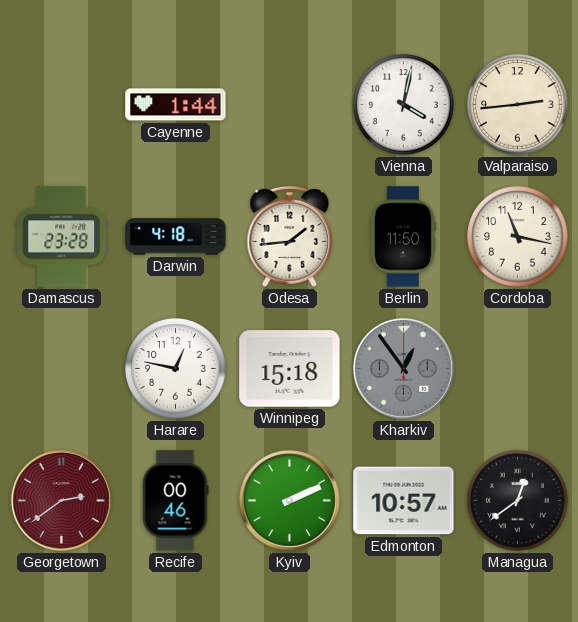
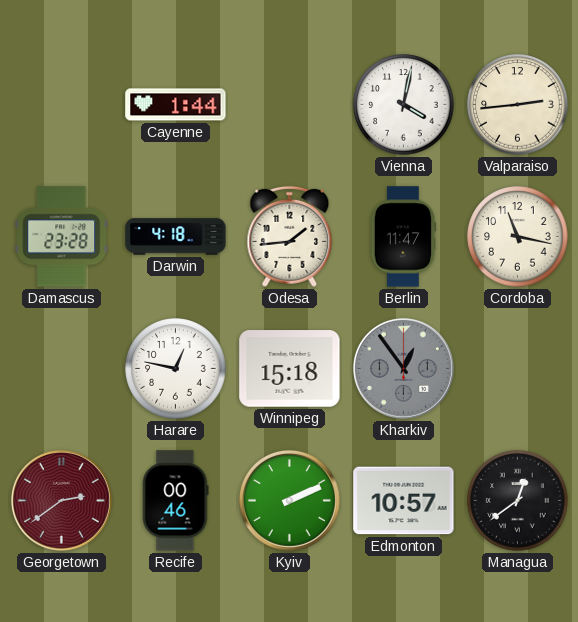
Berlin: 11:50 -> 11:47 (403, 237)
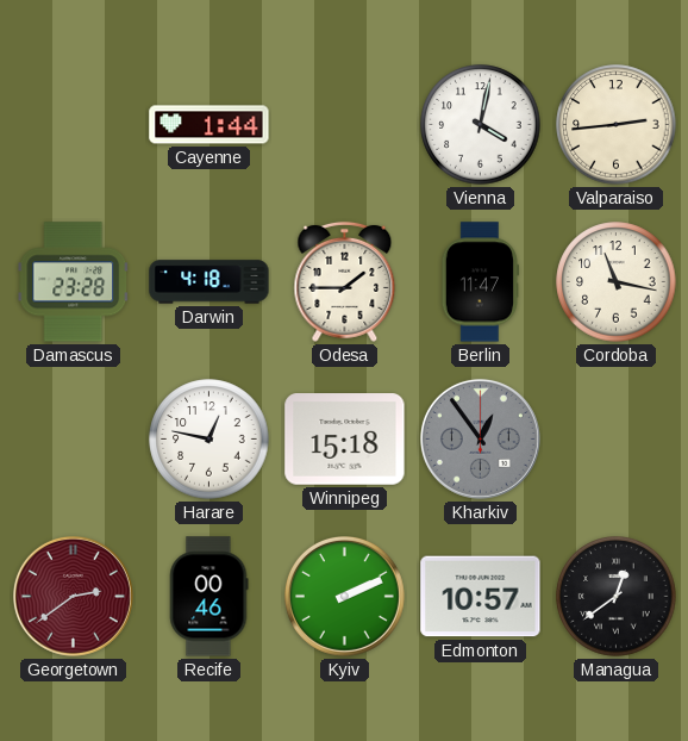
Odesa: 1:44 -> 1:45 (345, 281)
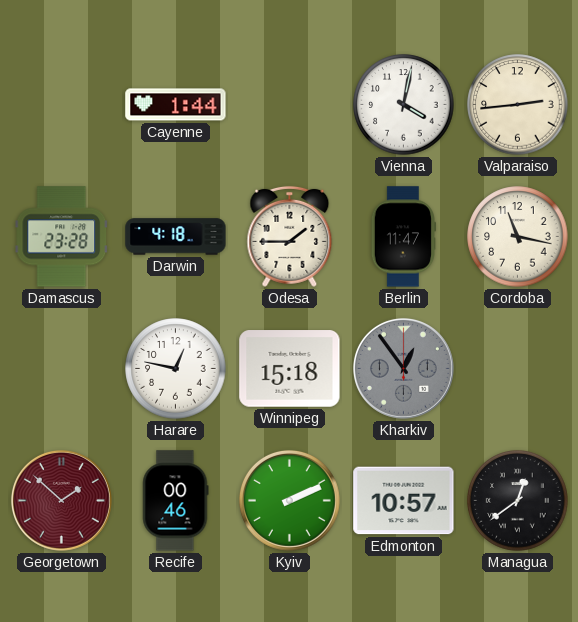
Georgetown: 2:39 -> 1:52 (61, 500)
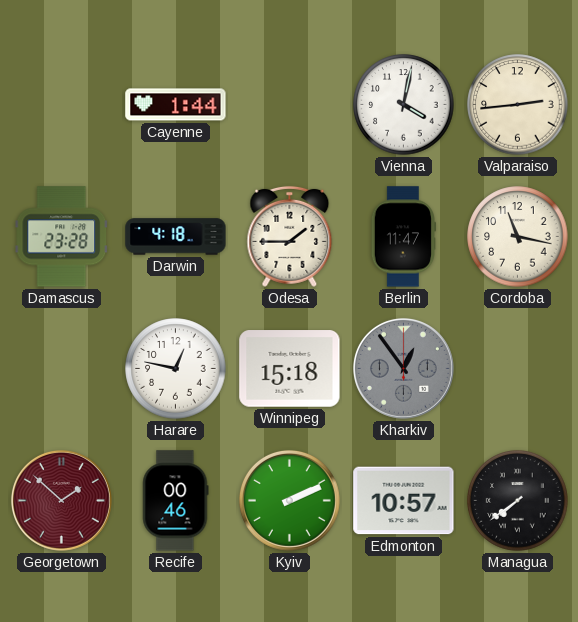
Managua: 12:39 -> 7:39 (518, 501)
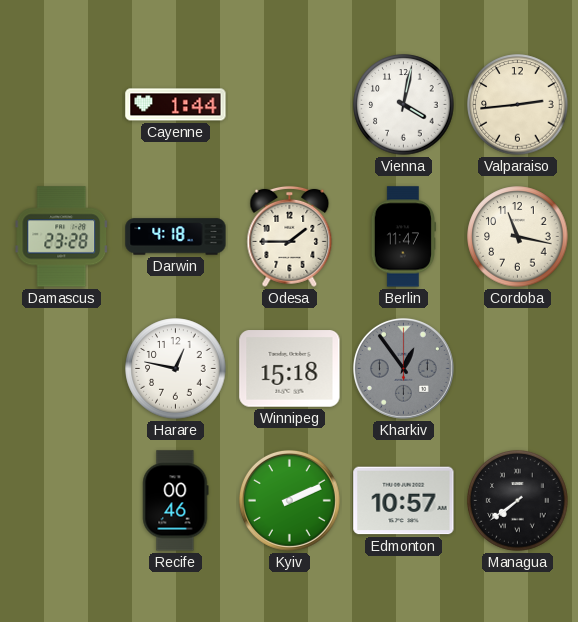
Georgetown: 1:52 -> none (61, 500)
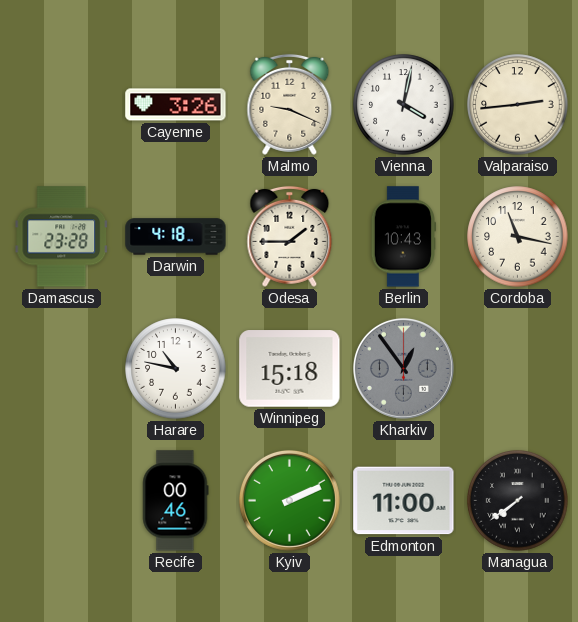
Cayenne: 1:44 -> 3:26 (176, 105)
Malmo: none -> 9:19 (290, 104)
Berlin: 11:47 -> 10:43 (403, 237)
Harare: 12:47 -> 10:47 (176, 369)
Edmonton: 10:57 -> 11:00 (404, 501)
